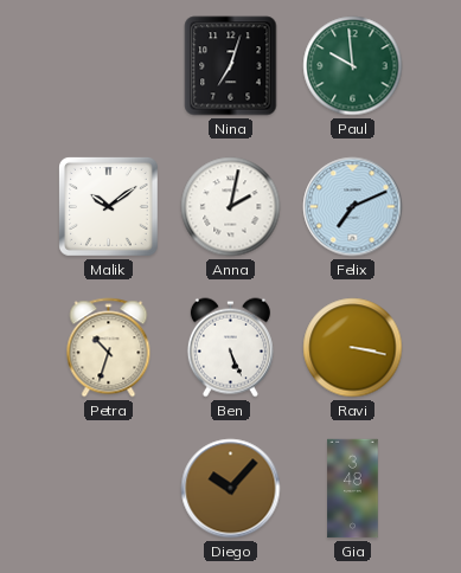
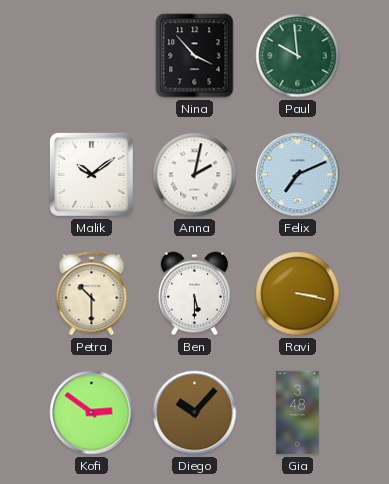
Nina: 7:03 -> 3:53 (195, 56)
Petra: 10:33 -> 10:30 (92, 294)
Ben: 5:26 -> 5:30 (194, 294)
Kofi: none -> 2:51 (92, 413)
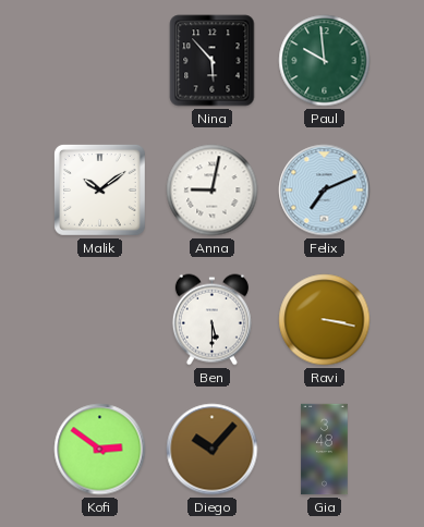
Nina: 3:53 -> 5:53 (213, 61)
Anna: 2:02 -> 9:02 (213, 191)
Petra: 10:30 -> none (92, 294)
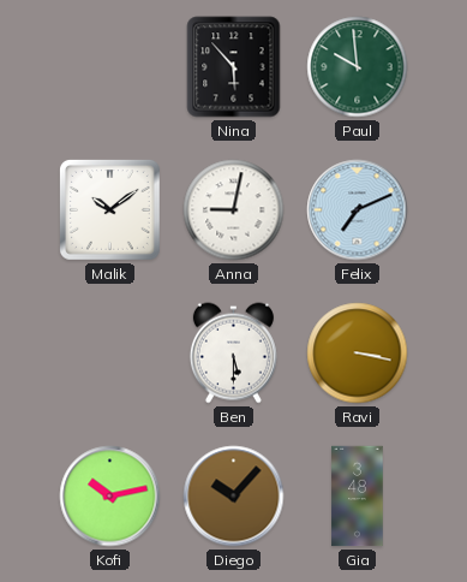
Kofi: 2:51 -> 10:13 (110, 497)
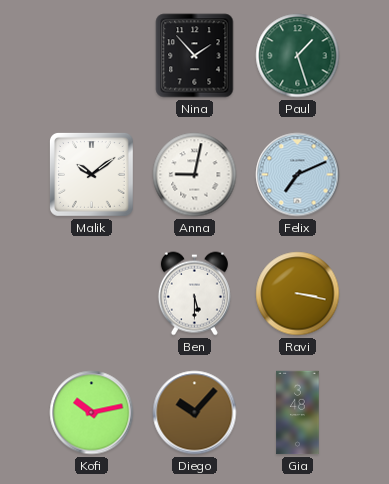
Nina: 5:53 -> 1:53 (195, 56)
Paul: 9:59 -> 1:27 (298, 56)
